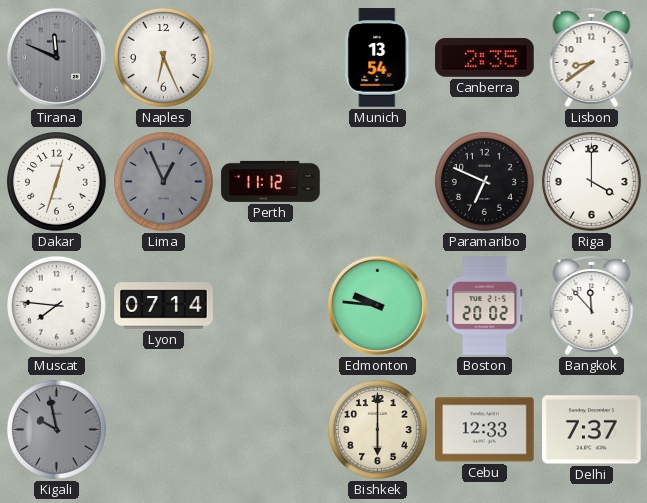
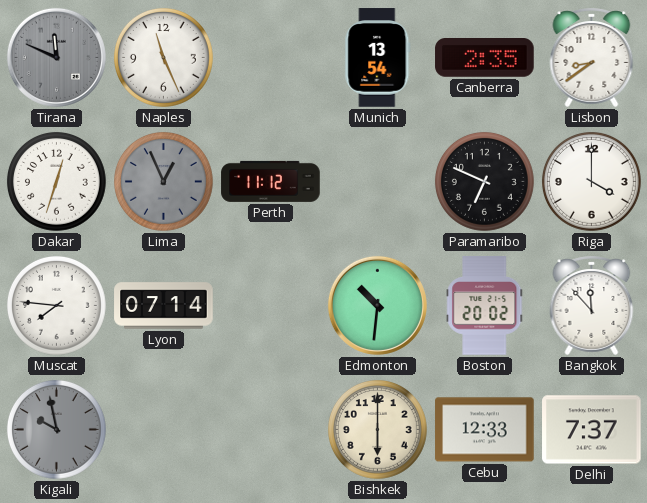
Naples: 6:26 -> 11:26 (163, 57)
Edmonton: 9:46 -> 10:31 (377, 305)
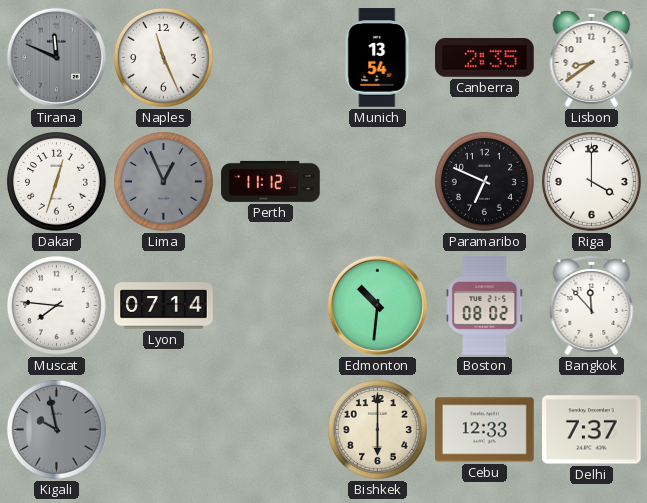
Boston: 20:02 -> 08:02 (485, 306)
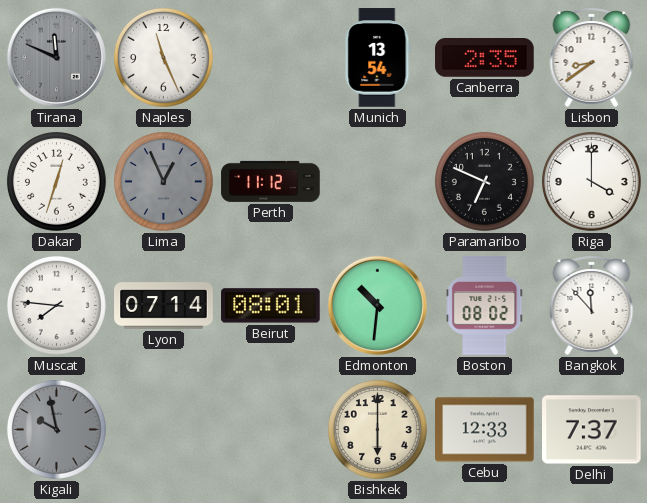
Beirut: none -> 08:01 (271, 306)
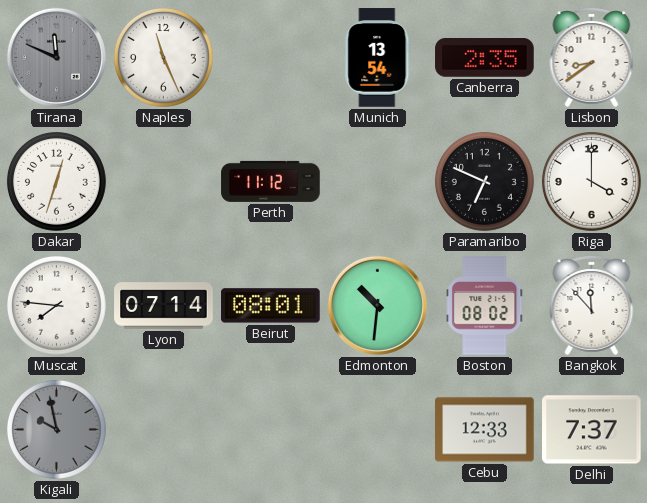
Lima: 12:56 -> none (163, 181)
Bishkek: 6:00 -> none (377, 429)
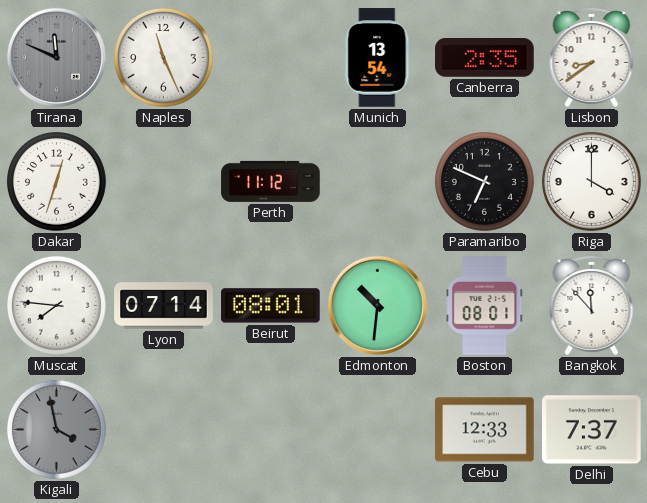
Boston: 08:02 -> 08:01 (485, 306)
Kigali: 9:58 -> 3:58 (56, 429)
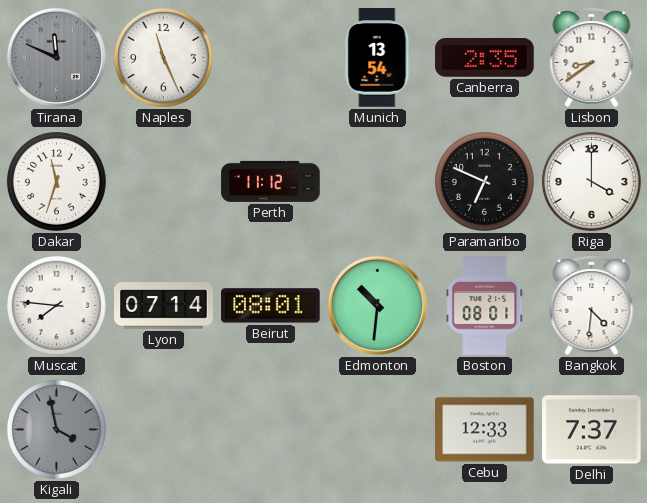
Dakar: 12:33 -> 11:33 (56, 181)
Bangkok: 11:53 -> 4:31 (592, 305)
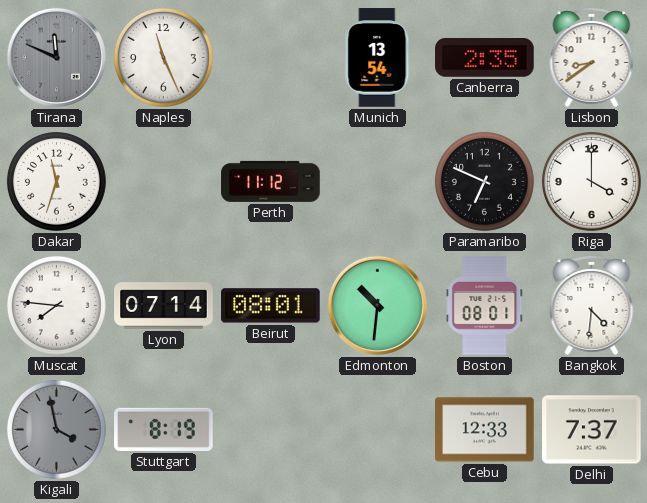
Stuttgart: none -> 8:19 (164, 429)
